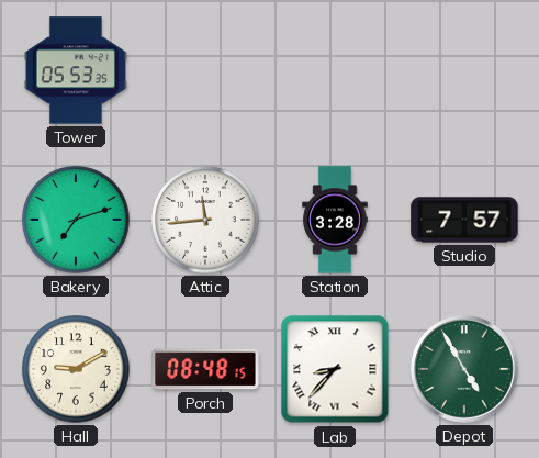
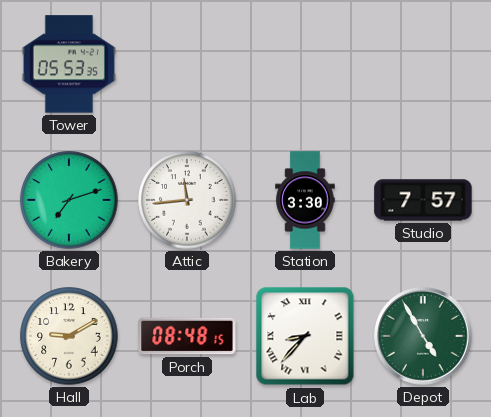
Station: 3:28 -> 3:30 (305, 200)
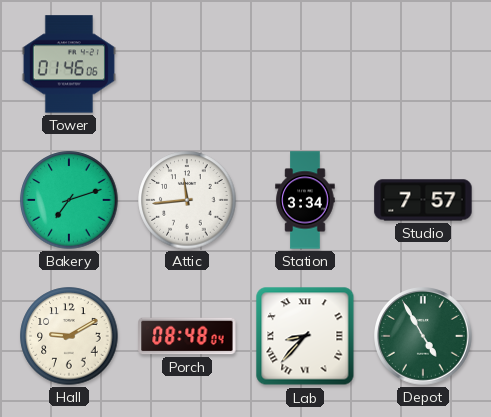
Tower: 05:53 -> 01:46 (69, 64)
Station: 3:30 -> 3:34 (305, 200)
Porch: 08:48:15 -> 08:48:04 (187, 336)
